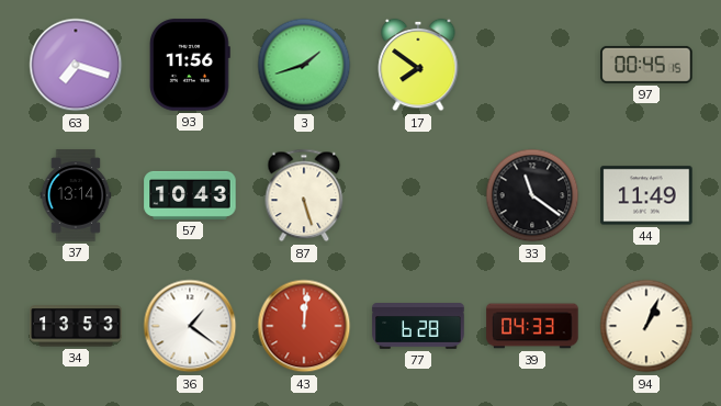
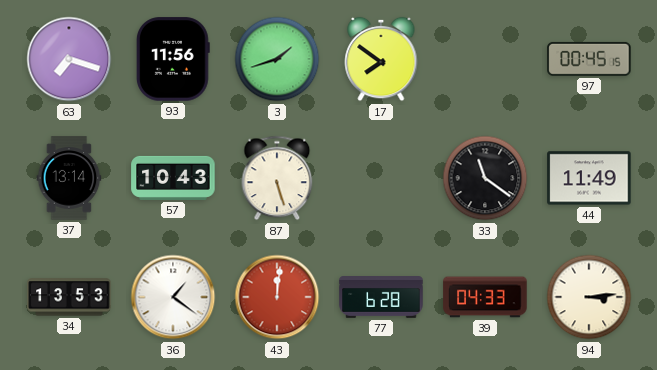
94: 1:04 -> 3:14 (589, 297)
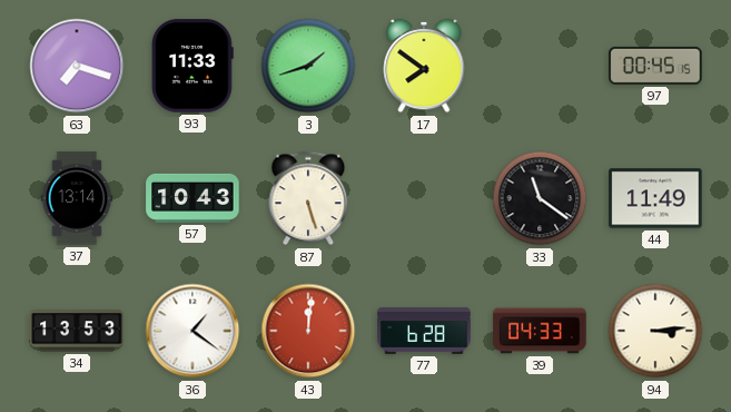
93: 11:56 -> 11:33 (192, 66)
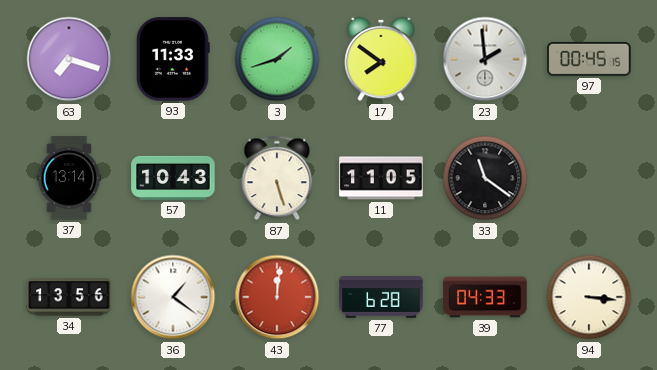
23: none -> 1:59 (485, 59)
11: none -> 11:05 (381, 178)
44: 11:49 -> none (655, 198)
34: 13:53 -> 13:56 (69, 297)
94: 3:14 -> 3:16 (589, 297)
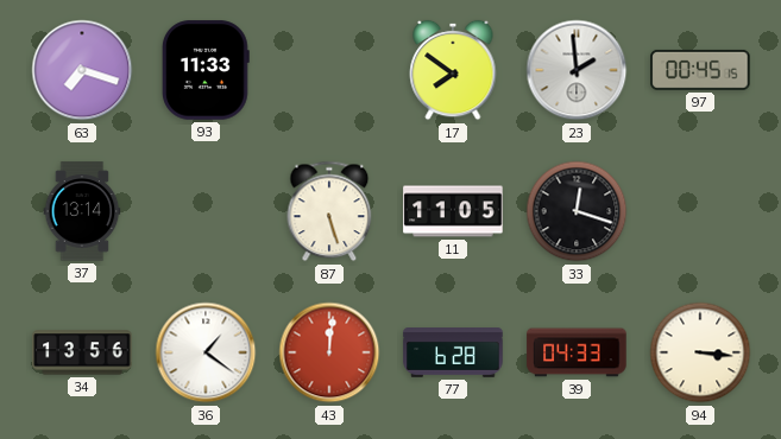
3: 1:42 -> none (277, 59)
57: 10:43 -> none (173, 178)
33: 11:21 -> 12:18 (577, 211)
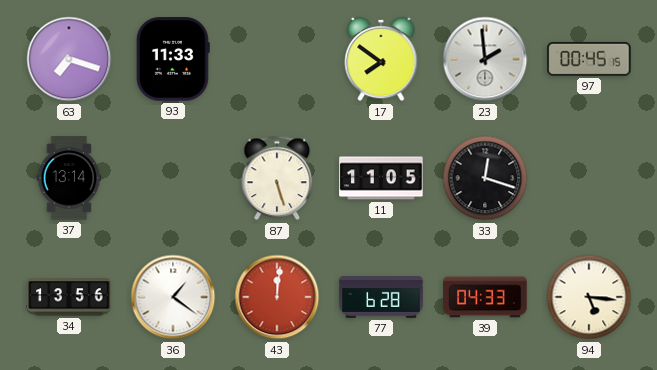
94: 3:16 -> 5:16 (589, 297)
